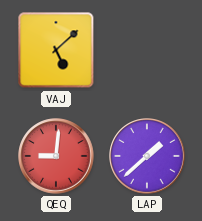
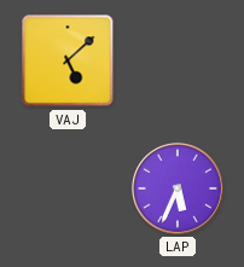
QEQ: 9:01 -> none (56, 156)
LAP: 1:38 -> 5:34 (178, 188)
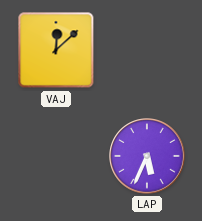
VAJ: 5:08 -> 12:08 (56, 50)
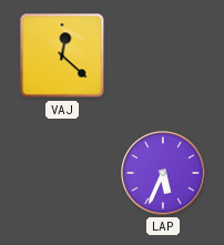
VAJ: 12:08 -> 12:22 (62, 55)
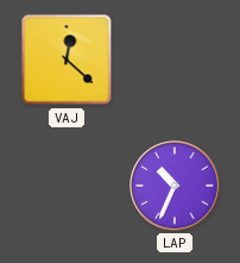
LAP: 5:34 -> 10:34 (175, 186)
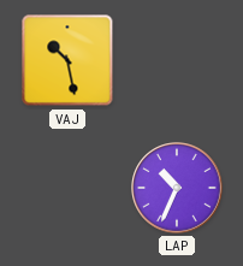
VAJ: 12:22 -> 10:28 (67, 60)
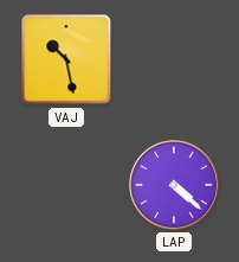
LAP: 10:34 -> 4:22 (174, 185)
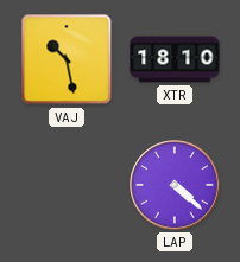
XTR: none -> 18:10 (175, 59)
